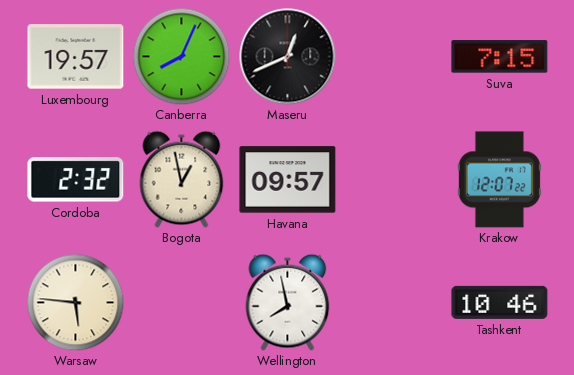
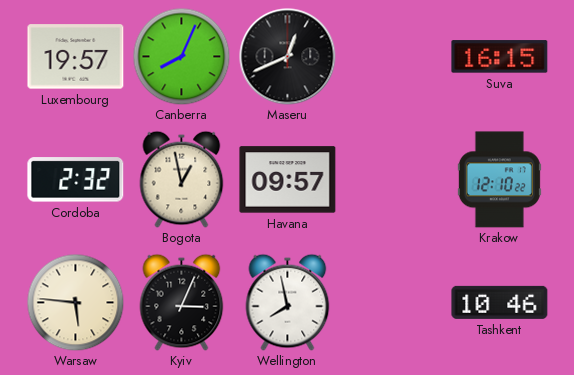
Suva: 7:15 -> 16:15 (500, 57)
Krakow: 12:07 -> 12:10 (499, 180)
Kyiv: none -> 3:04 (182, 302)
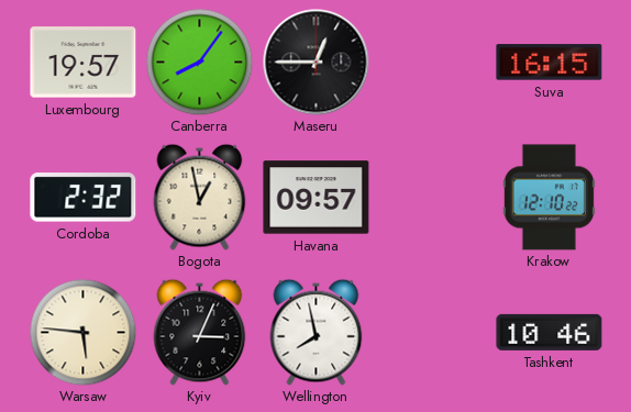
Canberra: 8:04 -> 8:06 (199, 62)
Maseru: 12:41 -> 12:45 (317, 63)
